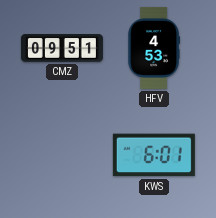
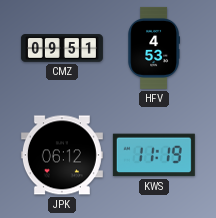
JPK: none -> 06:12 (62, 155)
KWS: 6:01 -> 11:19 (154, 155)
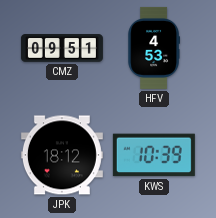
JPK: 06:12 -> 18:12 (62, 155)
KWS: 11:19 -> 10:39 (154, 155)
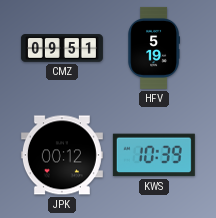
HFV: 4:53 -> 5:19 (153, 48)
JPK: 18:12 -> 00:12 (62, 155)
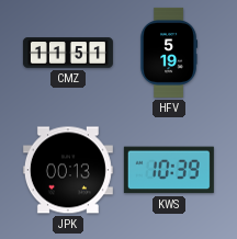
CMZ: 09:51 -> 11:51 (68, 53)
JPK: 00:12 -> 00:13 (68, 170)
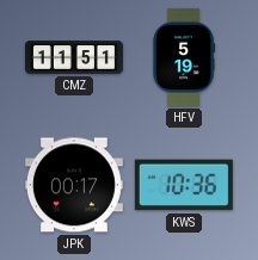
JPK: 00:13 -> 00:17 (74, 185)
KWS: 10:39 -> 10:36 (184, 185)
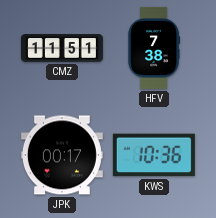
HFV: 5:19 -> 7:38 (153, 48)
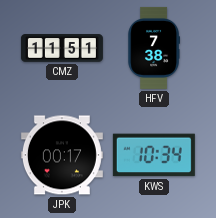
KWS: 10:36 -> 10:34 (154, 155)
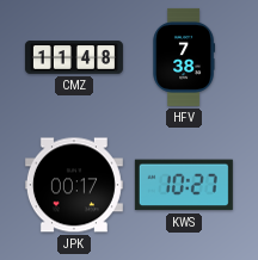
CMZ: 11:51 -> 11:48 (74, 57)
KWS: 10:34 -> 10:27 (184, 185)
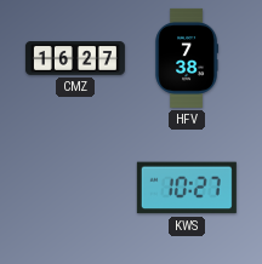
CMZ: 11:48 -> 16:27 (75, 58)
JPK: 00:17 -> none (74, 185)
